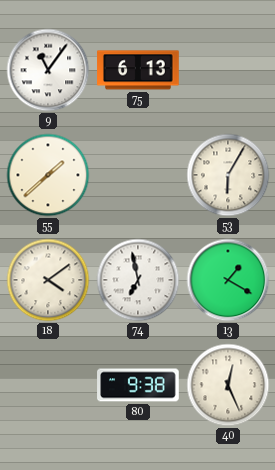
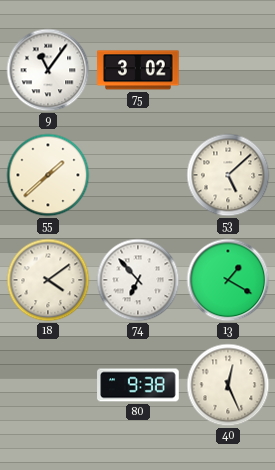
75: 6:13 -> 3:02 (138, 70)
53: 6:05 -> 5:08 (228, 175)
74: 6:58 -> 6:53 (138, 280)
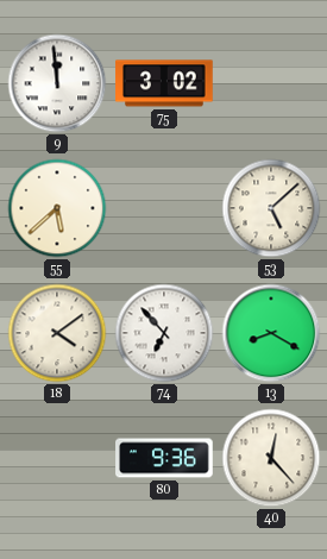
9: 11:06 -> 11:59 (57, 83)
55: 1:38 -> 5:38 (57, 208)
13: 1:20 -> 8:20 (271, 333)
80: 9:38 -> 9:36 (164, 458)
40: 12:26 -> 12:23 (271, 458)
